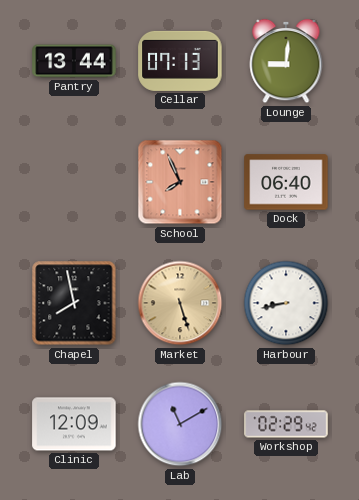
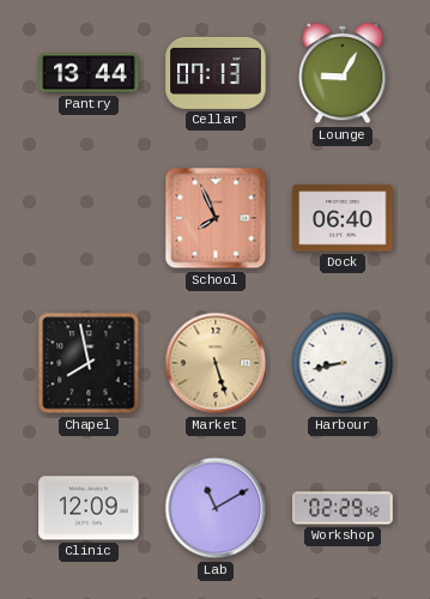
Lounge: 9:01 -> 9:05 (343, 73)
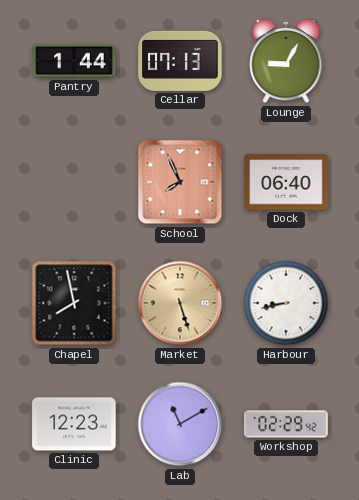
Pantry: 13:44 -> 1:44 (74, 61)
Clinic: 12:09 -> 12:23 (74, 424)
